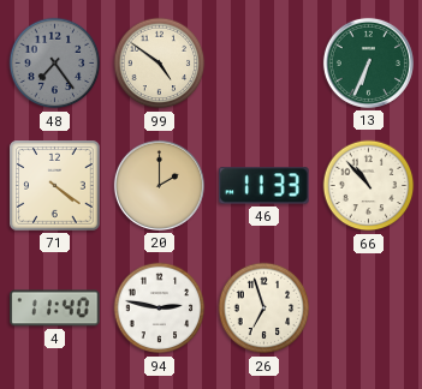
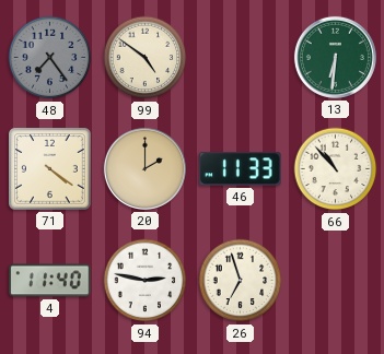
13: 6:34 -> 6:31 (335, 57)
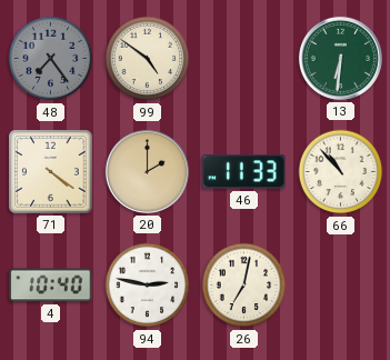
4: 11:40 -> 10:40 (51, 286)
26: 6:57 -> 7:02 (244, 286)
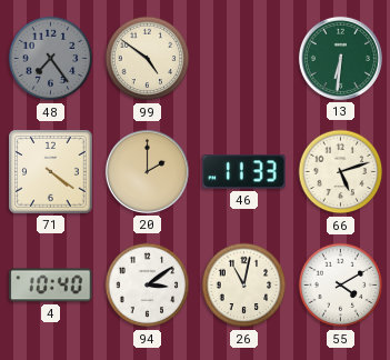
66: 10:53 -> 5:12 (341, 172)
94: 2:47 -> 3:09 (148, 286)
26: 7:02 -> 11:02 (244, 286)
55: none -> 4:10 (341, 286)
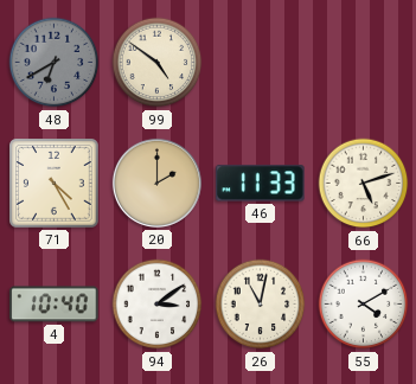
48: 7:24 -> 6:40 (55, 63)
13: 6:31 -> none (340, 58)
71: 4:21 -> 4:25 (55, 184)
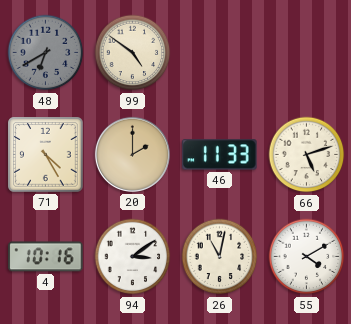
4: 10:40 -> 10:16 (46, 257)
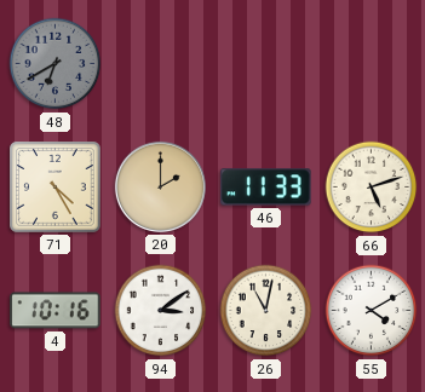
99: 4:51 -> none (133, 53)
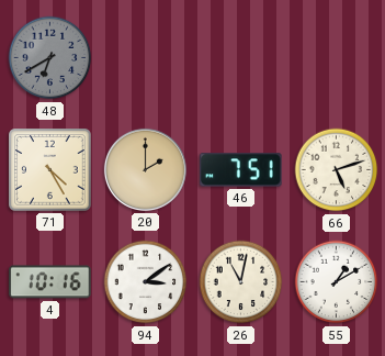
46: 11:33 -> 7:51 (241, 170)
55: 4:10 -> 1:10 (337, 282)
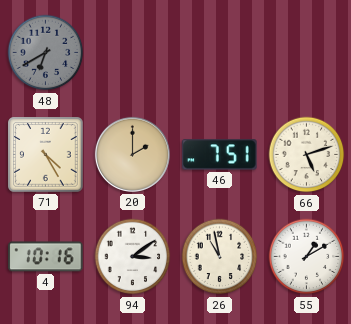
26: 11:02 -> 10:58 (220, 257)
